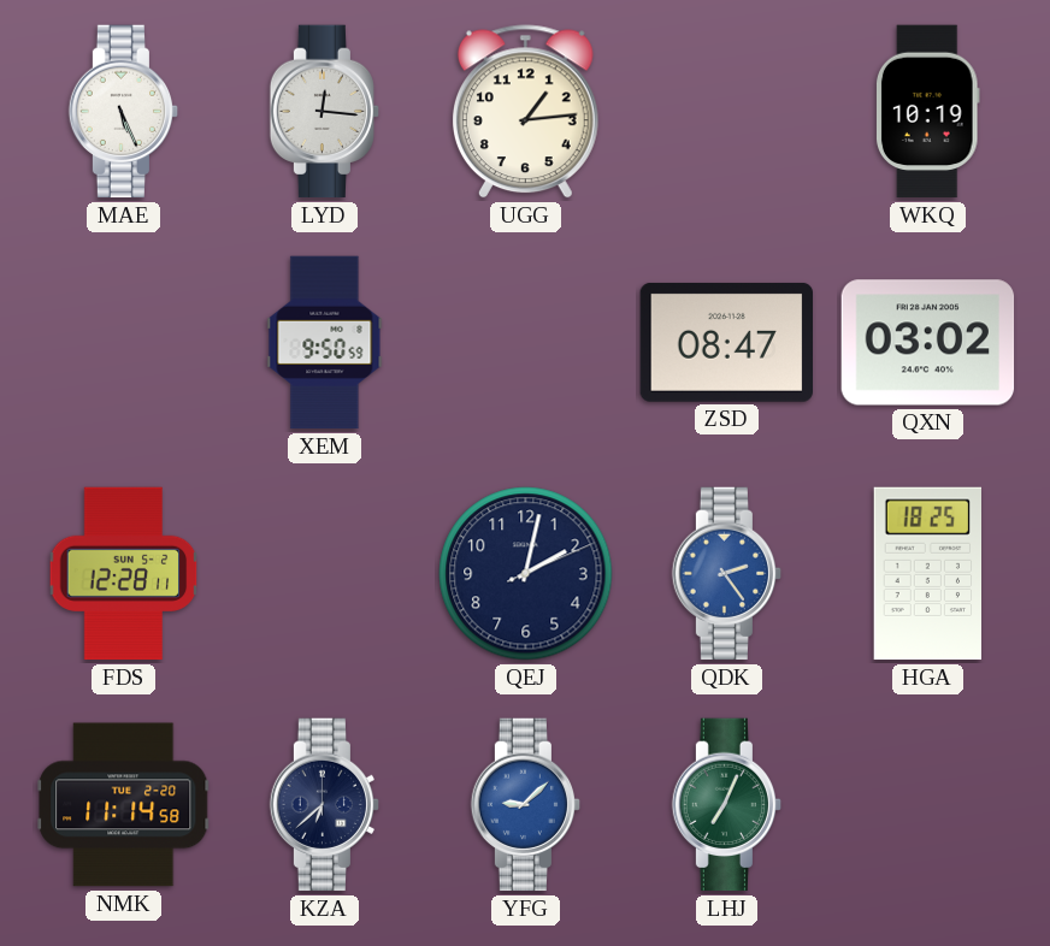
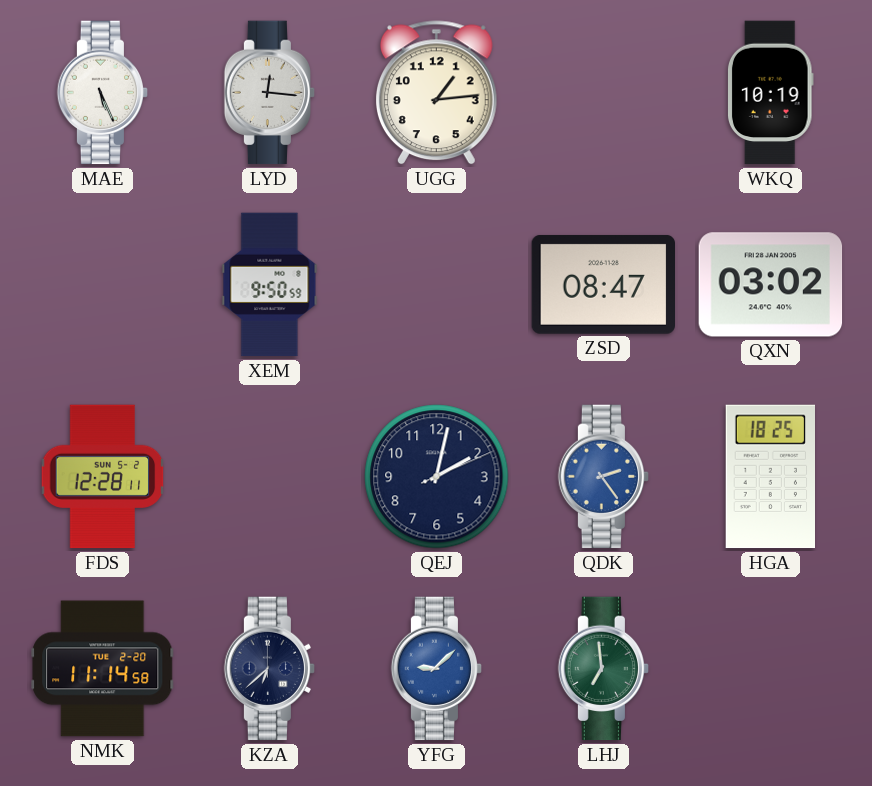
LHJ: 7:04 -> 6:59 (604, 669)
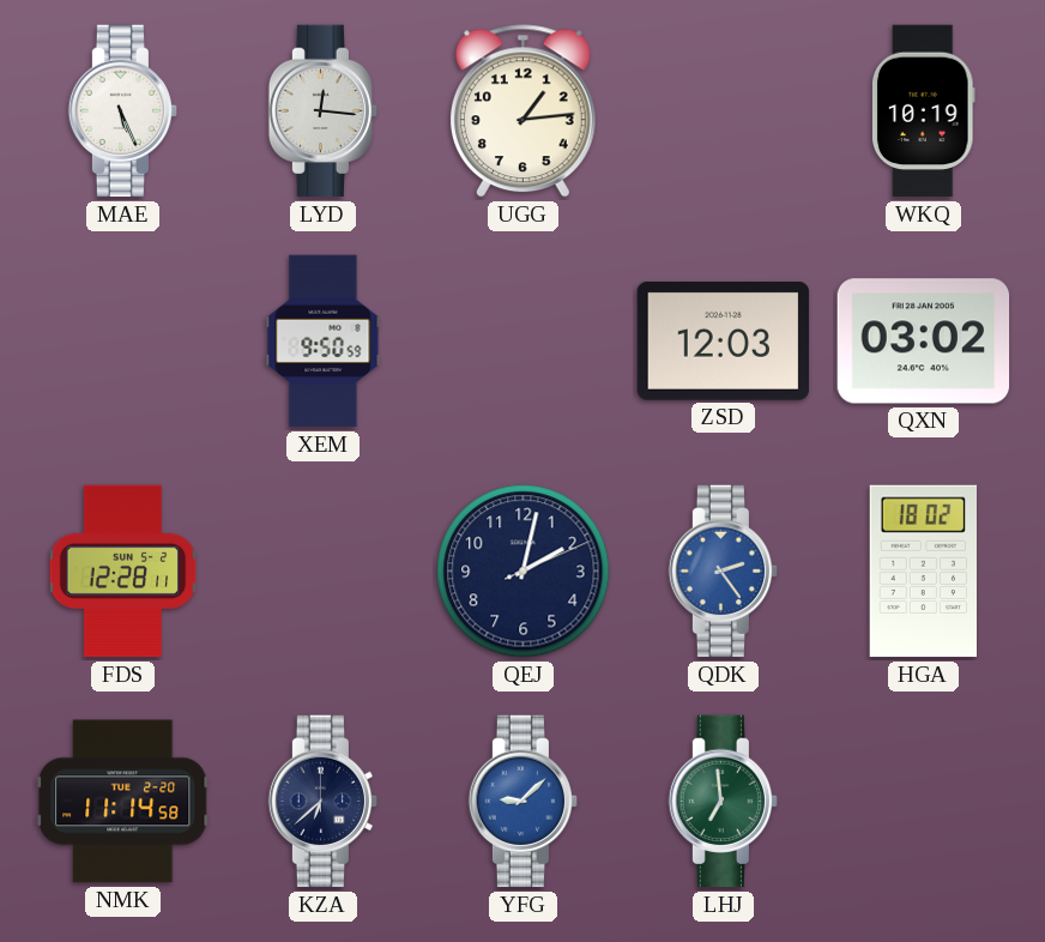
ZSD: 08:47 -> 12:03 (724, 340)
HGA: 18:25 -> 18:02 (924, 572)
